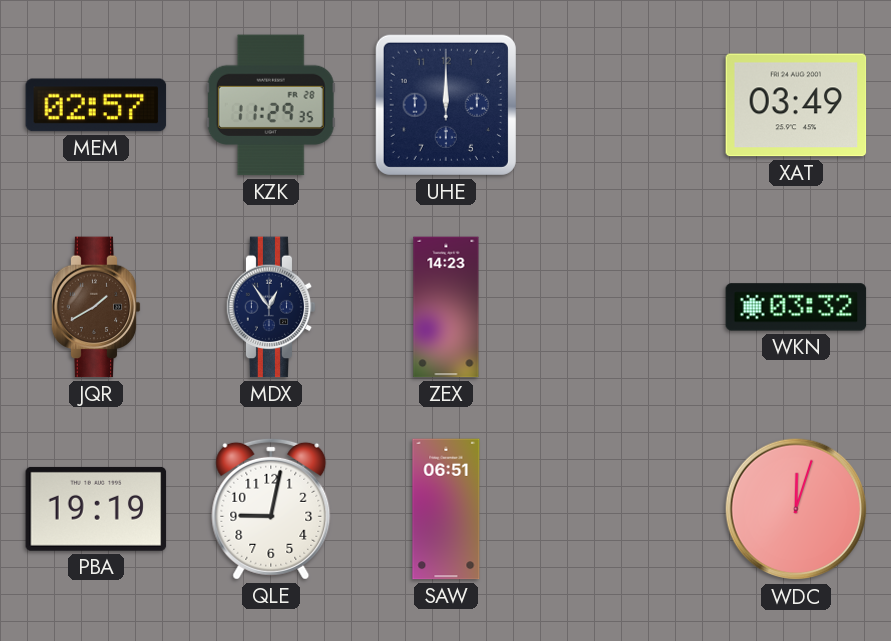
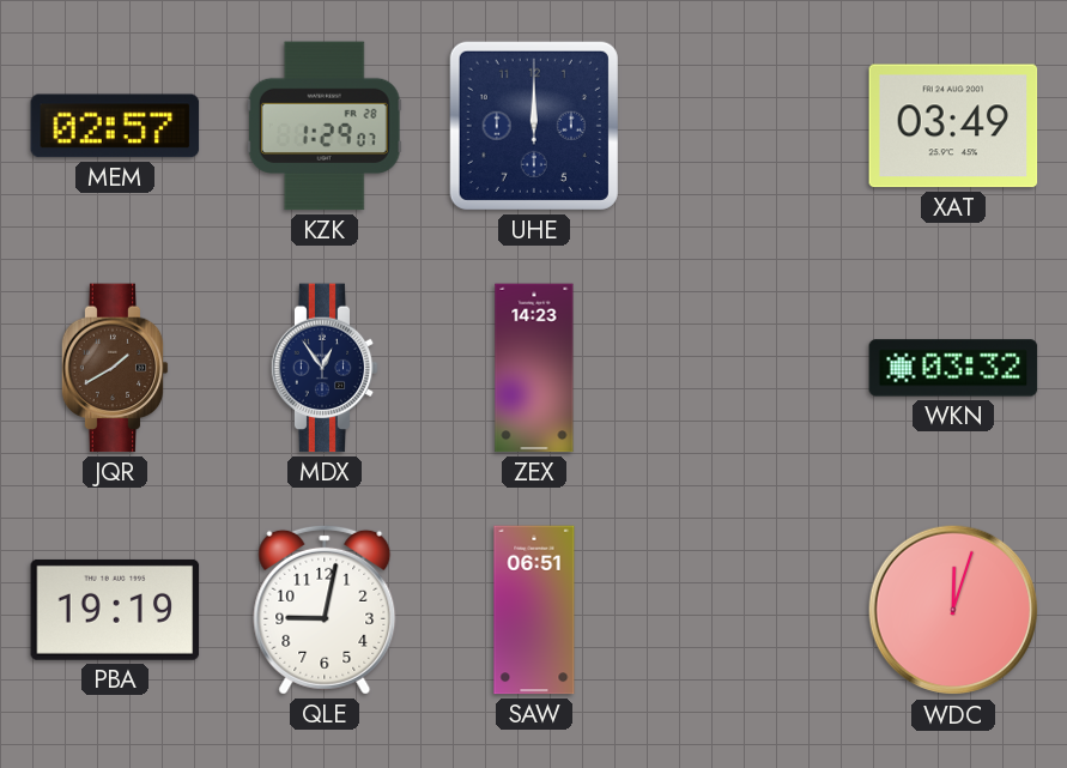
KZK: 11:29 -> 1:29 (325, 126)
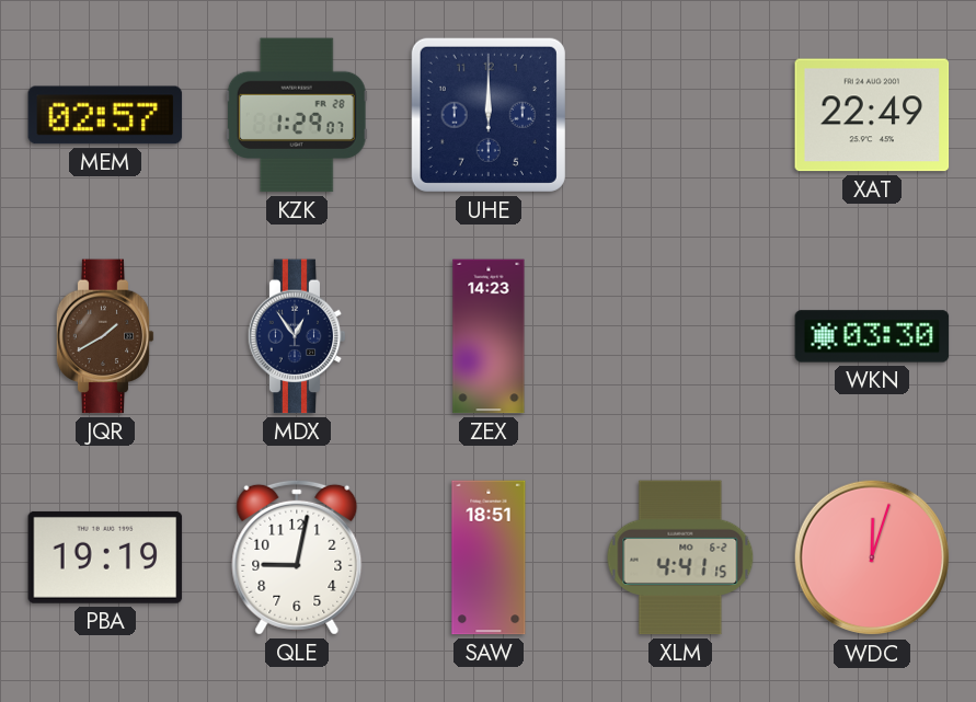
XAT: 03:49 -> 22:49 (872, 115)
WKN: 03:32 -> 03:30 (872, 336)
SAW: 06:51 -> 18:51 (489, 557)
XLM: none -> 4:41 (680, 557)
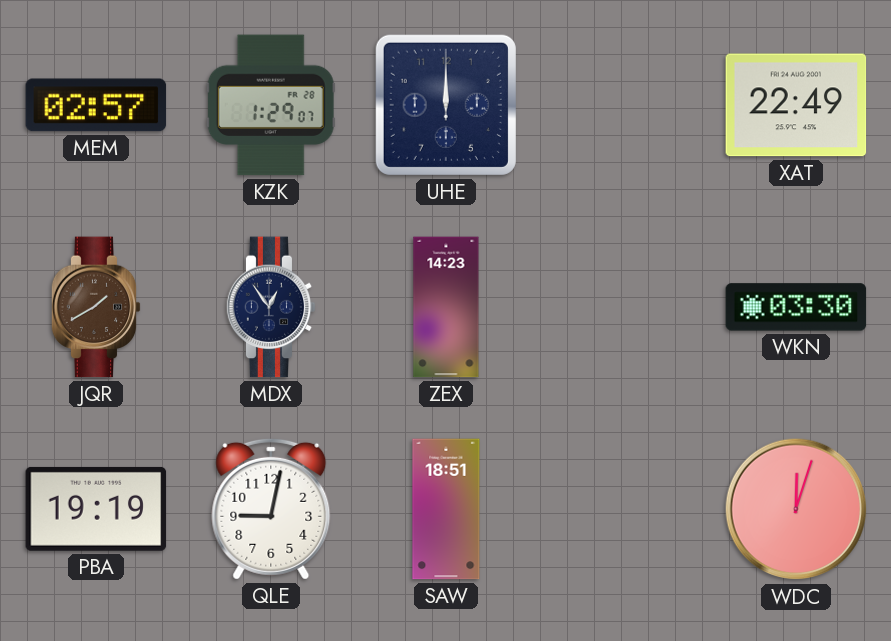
XLM: 4:41 -> none (680, 557)
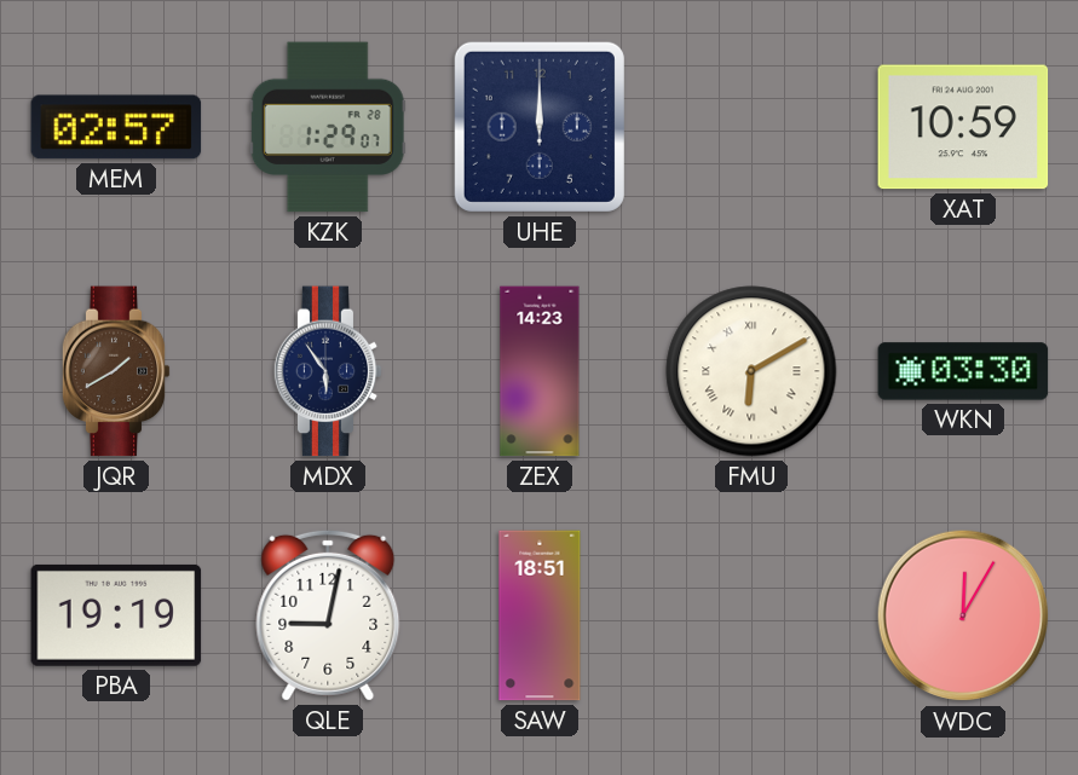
XAT: 22:49 -> 10:59 (963, 127)
MDX: 12:54 -> 5:54 (328, 371)
FMU: none -> 6:10 (751, 371)
WDC: 12:03 -> 12:05 (963, 615)
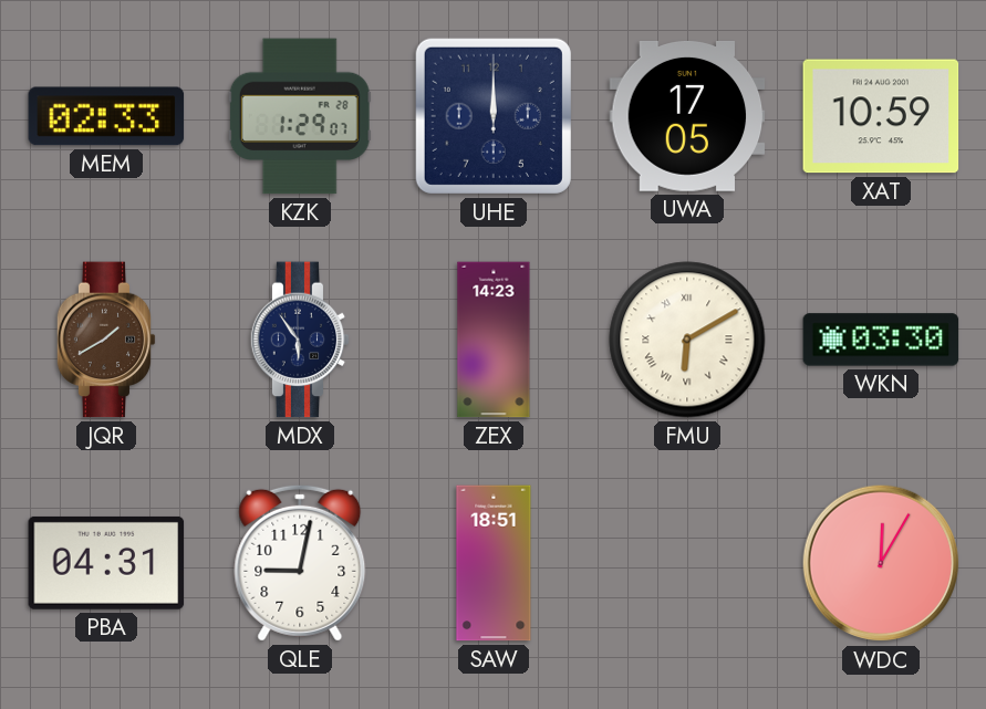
MEM: 02:57 -> 02:33 (106, 116)
UWA: none -> 17:05 (687, 116)
PBA: 19:19 -> 04:31 (106, 563)
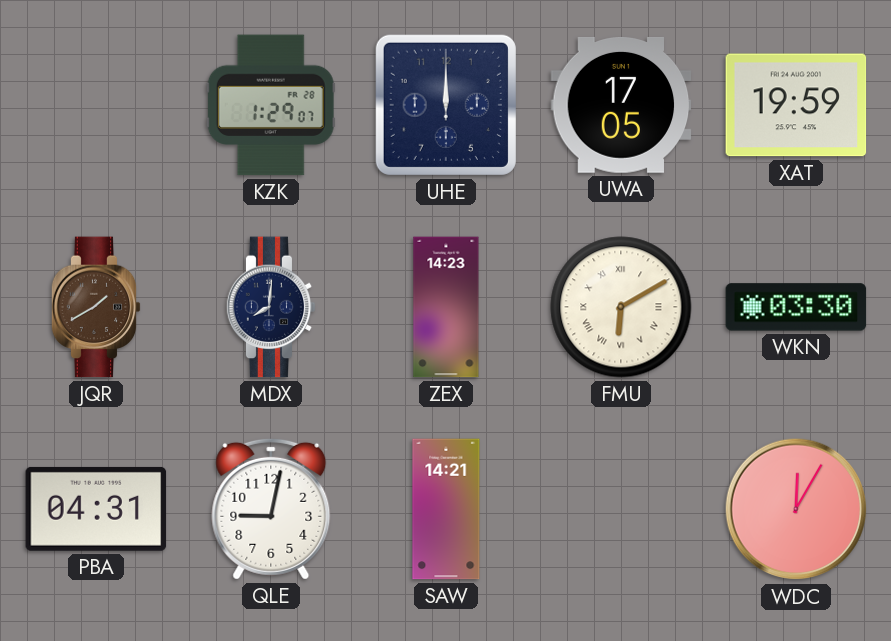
MEM: 02:33 -> none (106, 116)
XAT: 10:59 -> 19:59 (796, 105)
MDX: 5:54 -> 8:01 (271, 307)
SAW: 18:51 -> 14:21 (446, 509)
